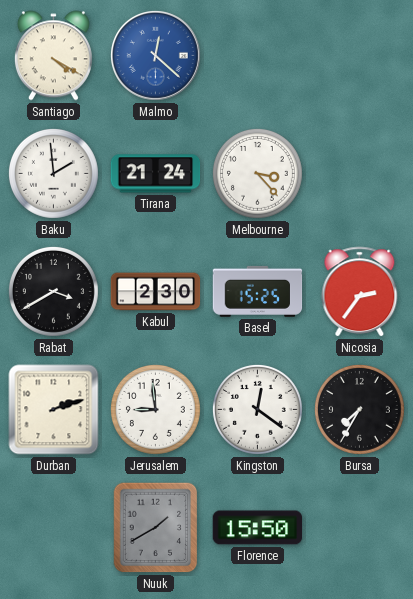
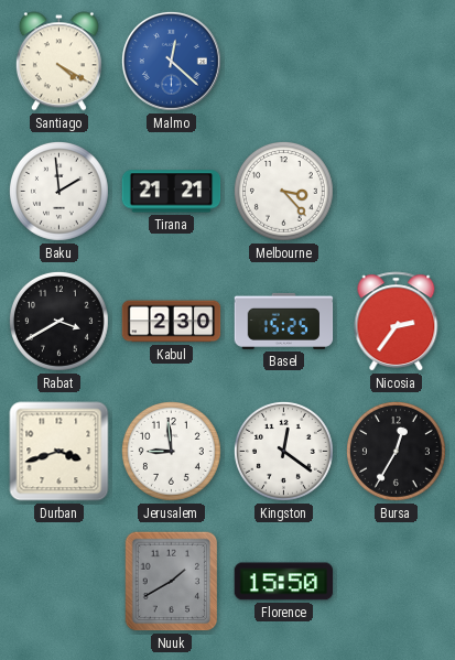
Tirana: 21:24 -> 21:21 (172, 192)
Durban: 2:12 -> 3:42 (59, 452)
Bursa: 7:35 -> 12:35 (396, 451)
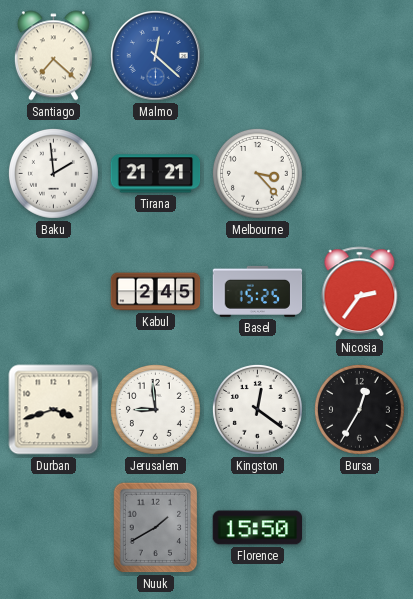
Santiago: 4:20 -> 7:22 (53, 56)
Rabat: 3:40 -> none (58, 321)
Kabul: 2:30 -> 2:45 (156, 292)
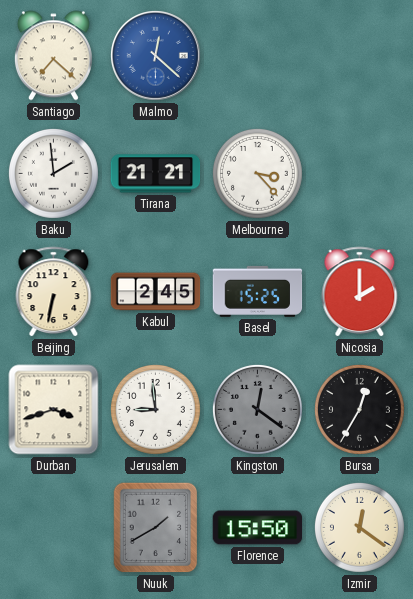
Beijing: none -> 6:32 (54, 292)
Nicosia: 2:36 -> 2:00 (360, 292)
Kingston dial: white -> grey (257, 409)
Izmir: none -> 12:21 (359, 527)
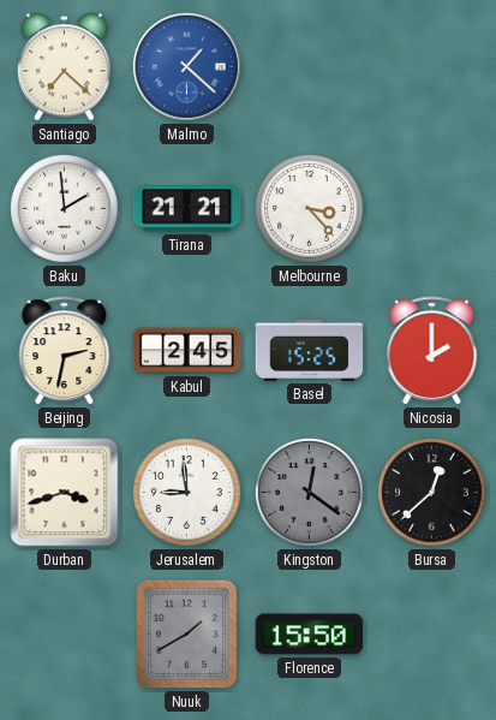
Malmo: 12:22 -> 1:22 (186, 66)
Beijing: 6:32 -> 2:32 (65, 351)
Bursa: 12:35 -> 12:38 (431, 492)
Izmir: 12:21 -> none (359, 527)
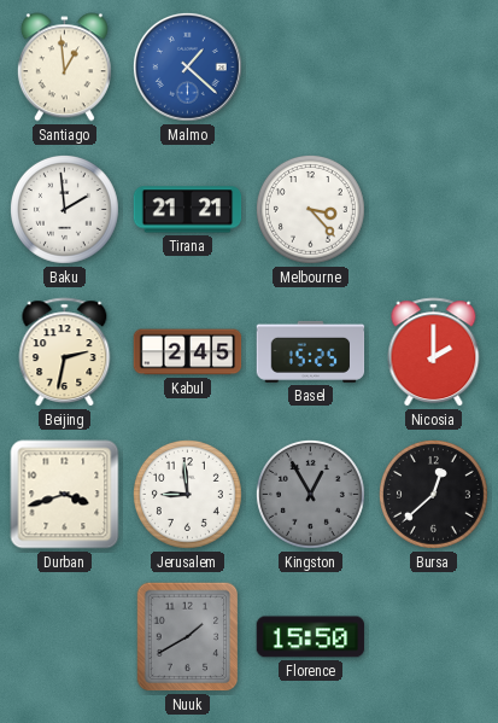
Santiago: 7:22 -> 12:59 (64, 68)
Kingston: 12:21 -> 12:55 (310, 494)
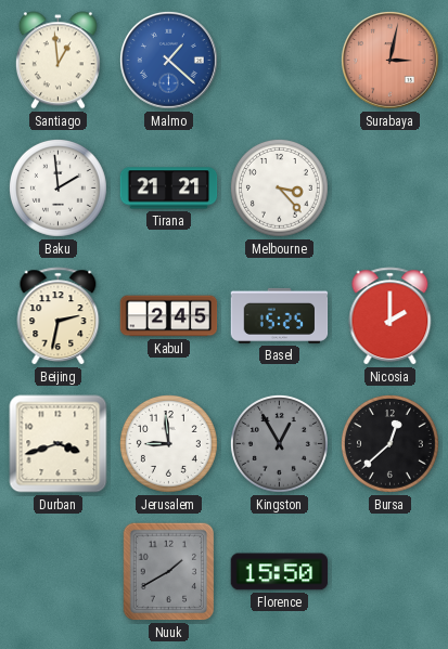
Surabaya: none -> 3:02 (389, 60)
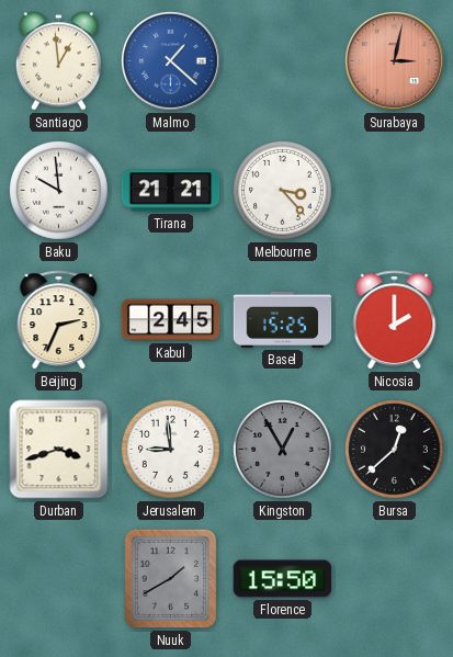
Baku: 1:59 -> 9:59 (58, 190)
Beijing: 2:32 -> 2:34 (59, 320)
